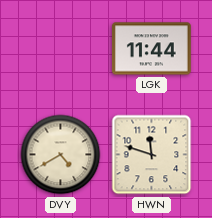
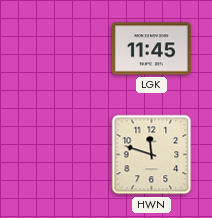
LGK: 11:44 -> 11:45 (151, 49)
DVY: 4:40 -> none (61, 155)
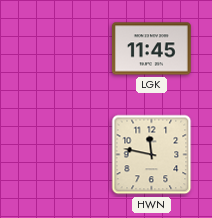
HWN: 11:48 -> 11:47 (152, 155)
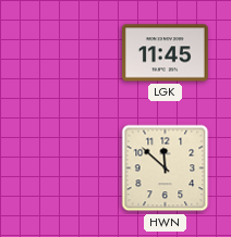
HWN: 11:47 -> 11:52 (166, 169)
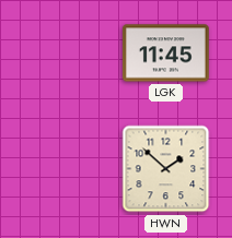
HWN: 11:52 -> 1:52 (166, 169)
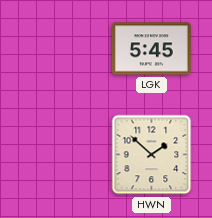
LGK: 11:45 -> 5:45 (151, 49)
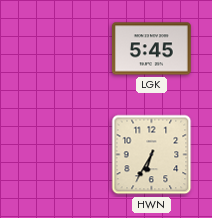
HWN: 1:52 -> 6:35 (152, 155)
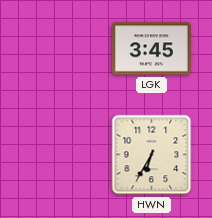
LGK: 5:45 -> 3:45 (151, 49)
